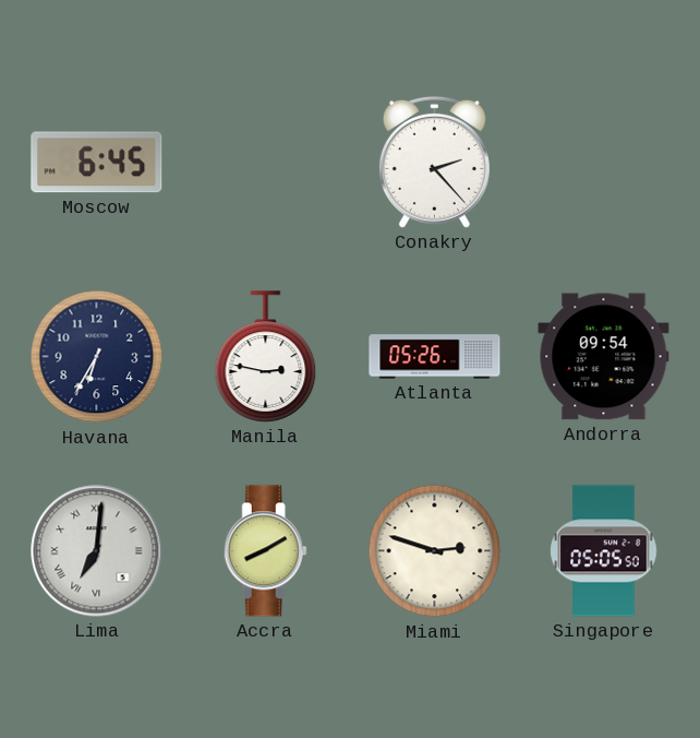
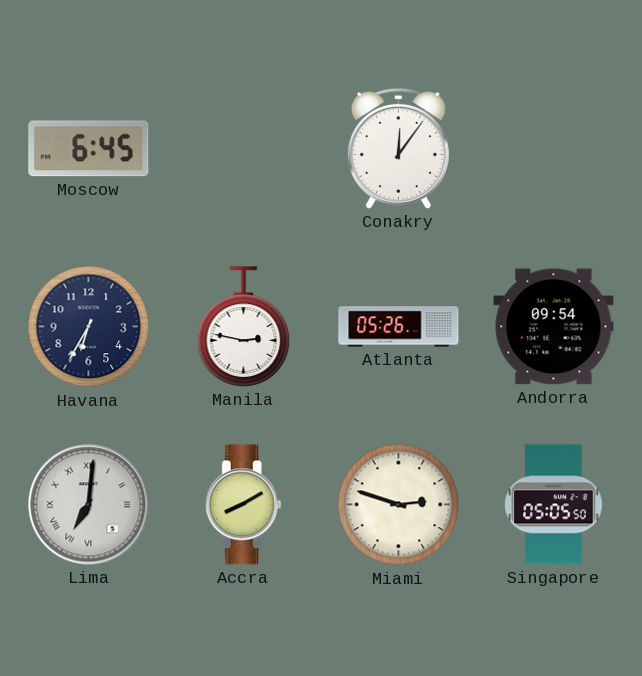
Conakry: 2:23 -> 12:06 (398, 148)
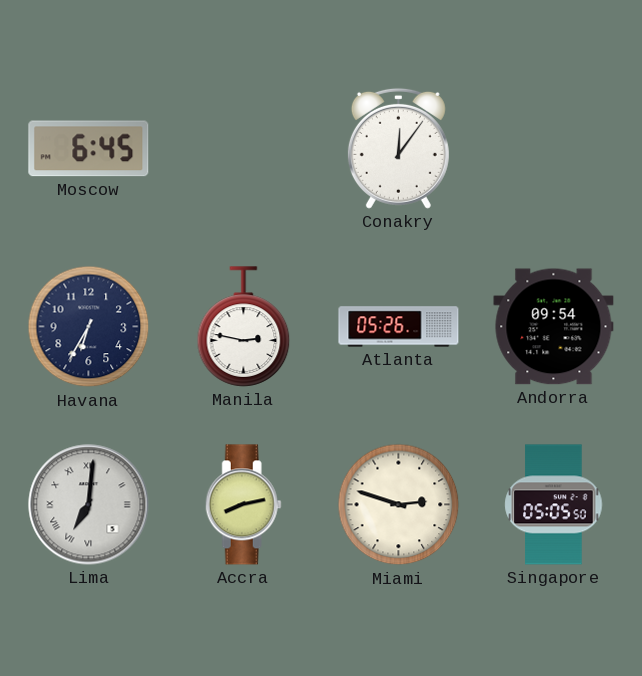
Accra: 8:10 -> 8:13 (243, 505)
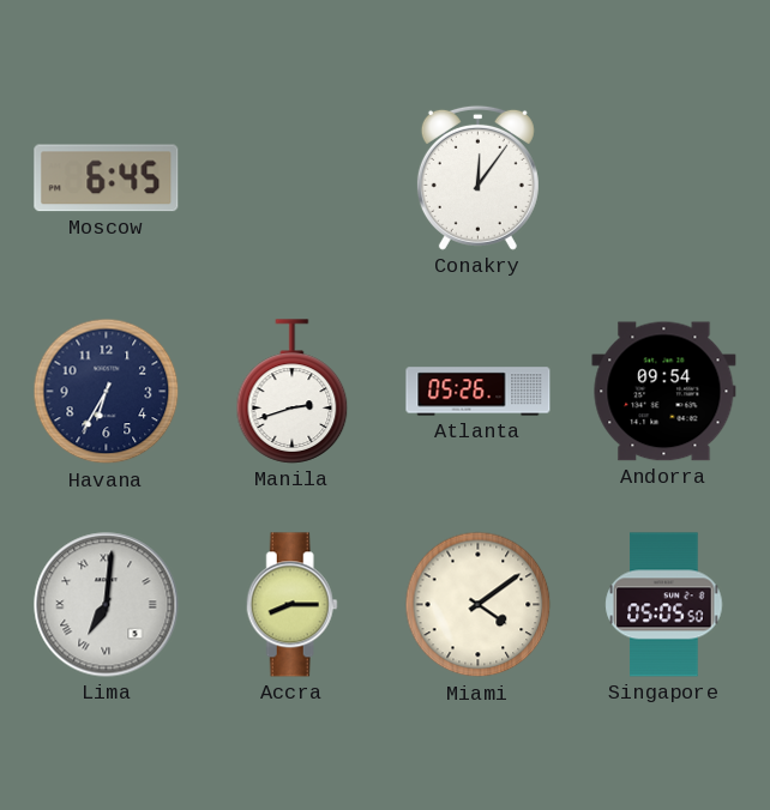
Manila: 2:47 -> 2:42 (293, 392)
Accra: 8:13 -> 8:15 (291, 605)
Miami: 2:48 -> 4:09 (479, 605)
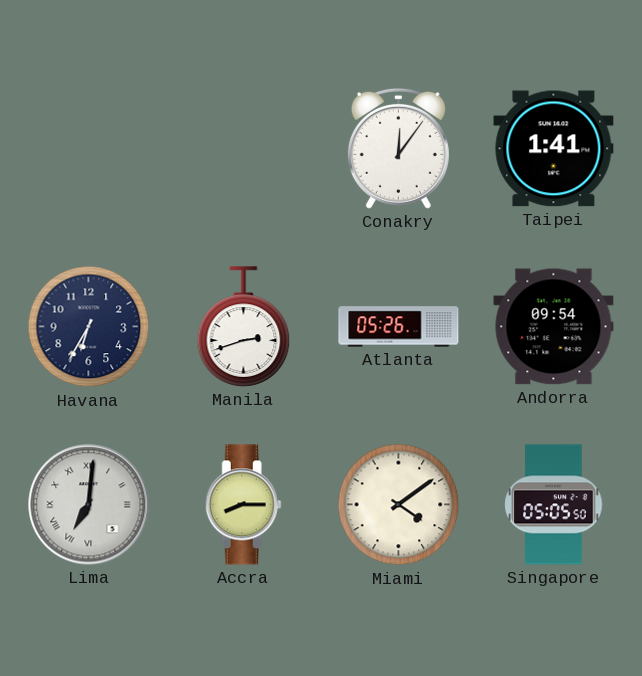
Moscow: 6:45 -> none (107, 179)
Taipei: none -> 1:41 (554, 149)
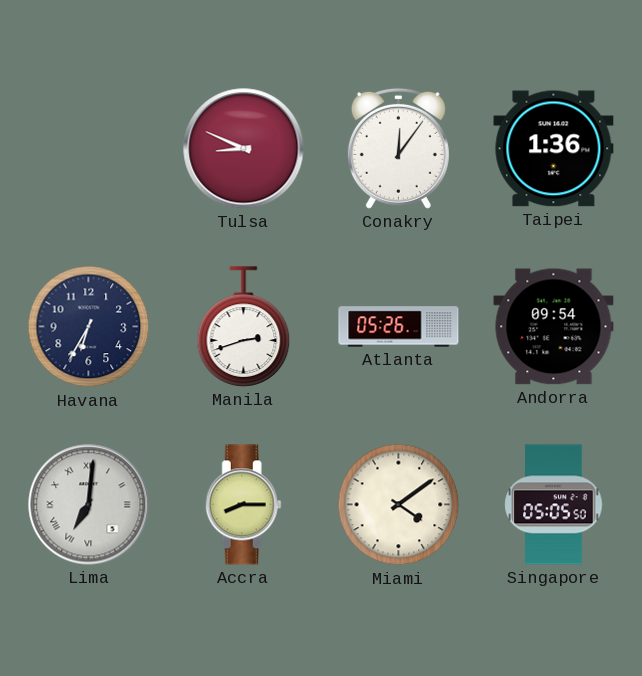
Tulsa: none -> 8:49 (244, 149)
Taipei: 1:41 -> 1:36 (554, 149)
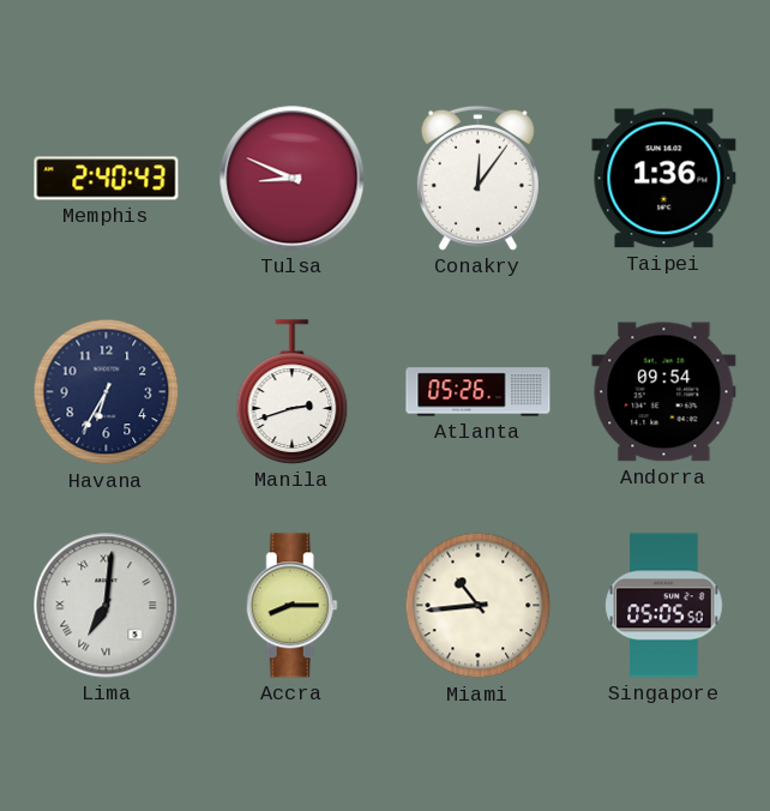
Memphis: none -> 2:40 (107, 179)
Miami: 4:09 -> 10:44 (479, 606)
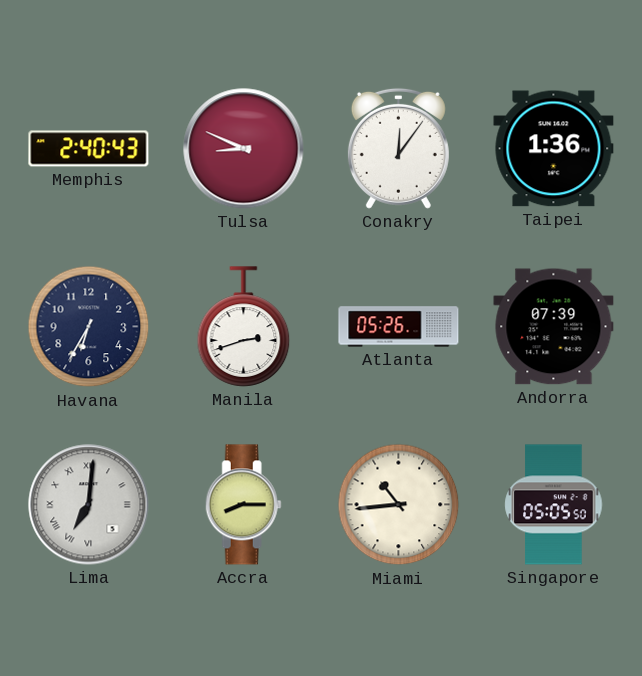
Andorra: 09:54 -> 07:39 (554, 327)
